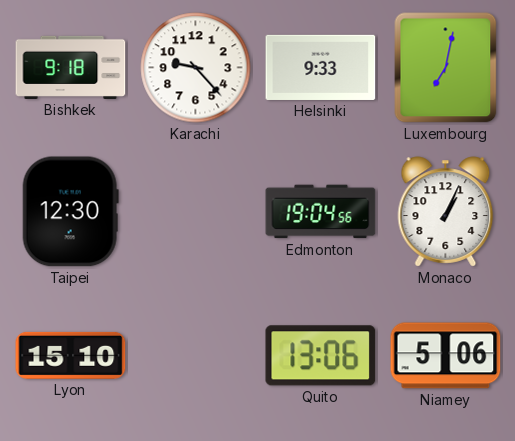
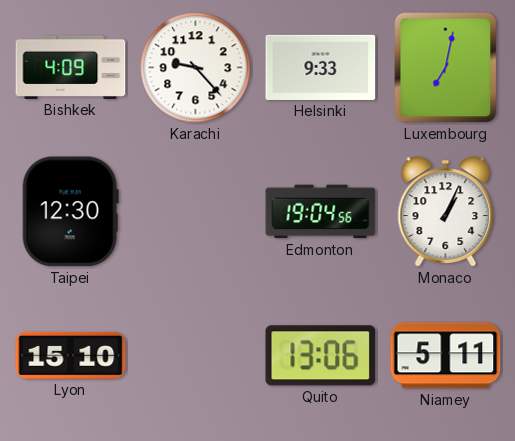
Bishkek: 9:18 -> 4:09 (71, 67)
Niamey: 5:06 -> 5:11 (446, 356)
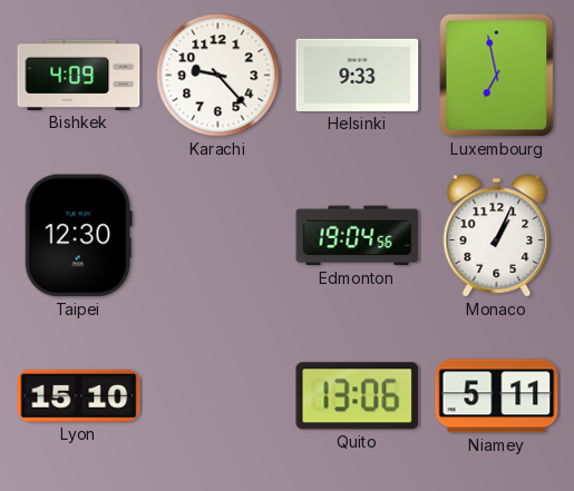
Luxembourg: 7:02 -> 6:58 (497, 76)
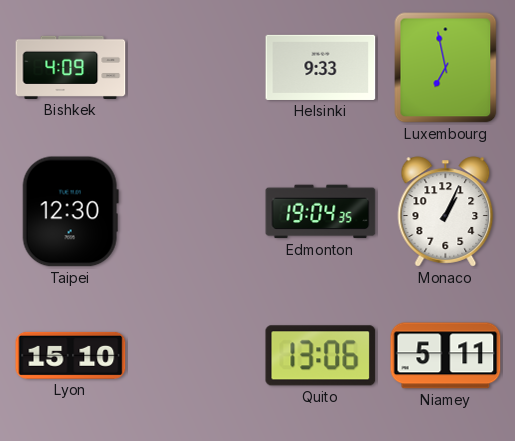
Karachi: 9:23 -> none (218, 76)
Edmonton: 19:04:56 -> 19:04:35 (321, 212)
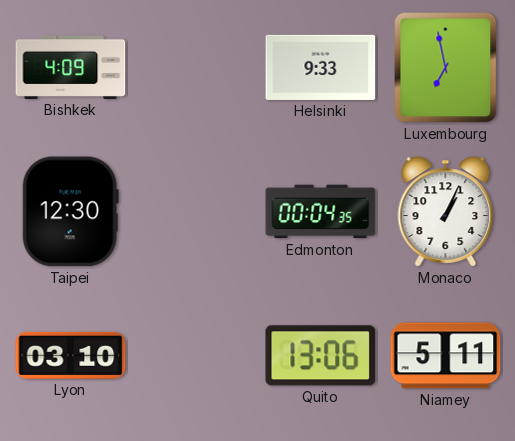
Edmonton: 19:04 -> 00:04 (321, 212)
Lyon: 15:10 -> 03:10 (71, 355)
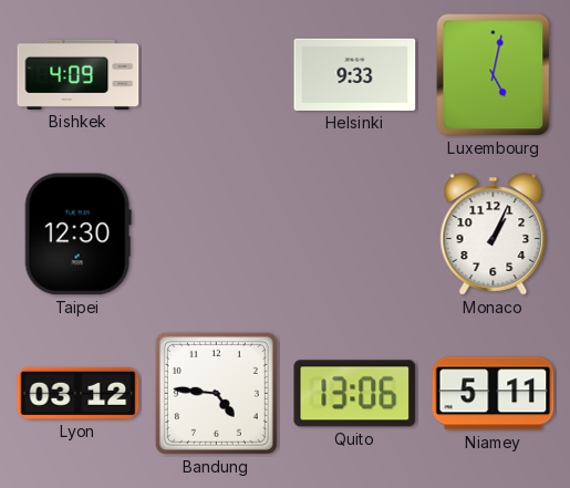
Luxembourg: 6:58 -> 5:02 (494, 75)
Edmonton: 00:04 -> none (321, 212)
Lyon: 03:10 -> 03:12 (79, 393)
Bandung: none -> 4:46 (216, 393)
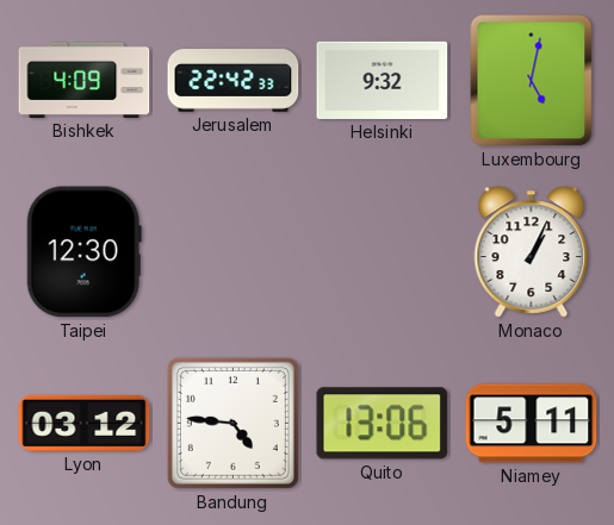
Jerusalem: none -> 22:42 (234, 81)
Helsinki: 9:33 -> 9:32 (383, 80)
